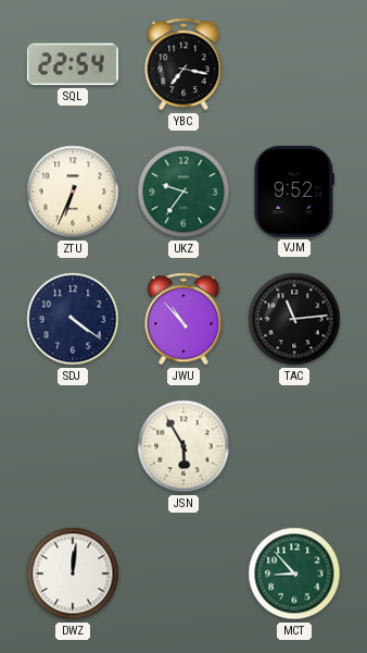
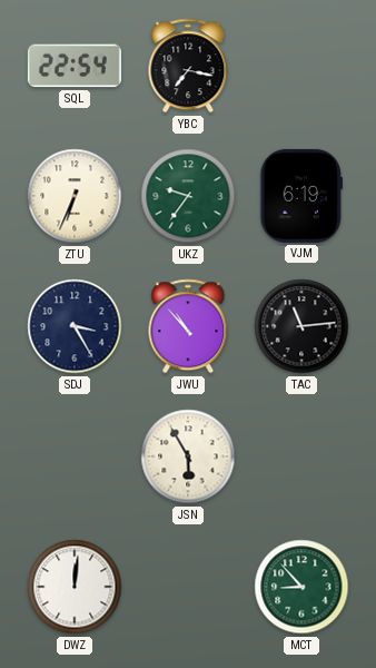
VJM: 9:52 -> 6:19 (300, 196)
SDJ: 4:21 -> 3:25 (75, 326)
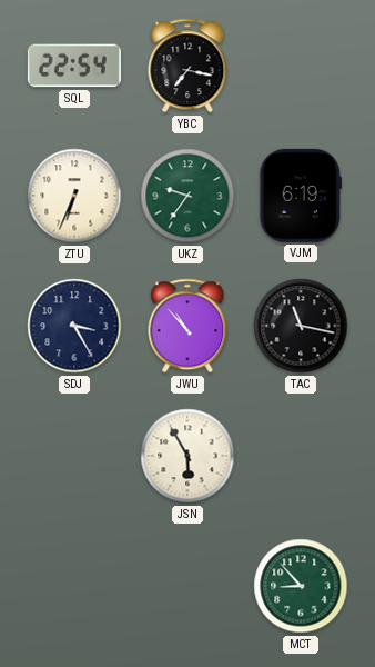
TAC: 11:14 -> 11:17 (301, 326)
DWZ: 12:01 -> none (75, 587)
